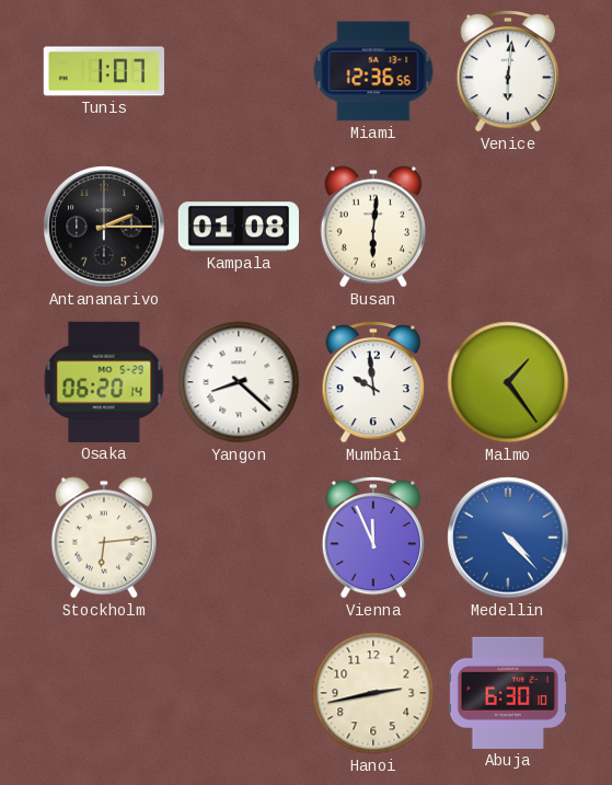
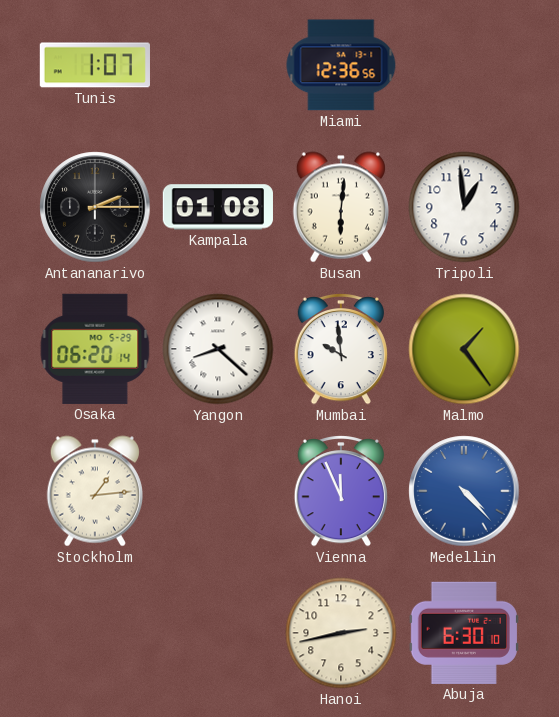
Venice: 6:01 -> none (508, 72)
Tripoli: none -> 12:59 (464, 207)
Stockholm: 6:14 -> 1:14 (95, 491)
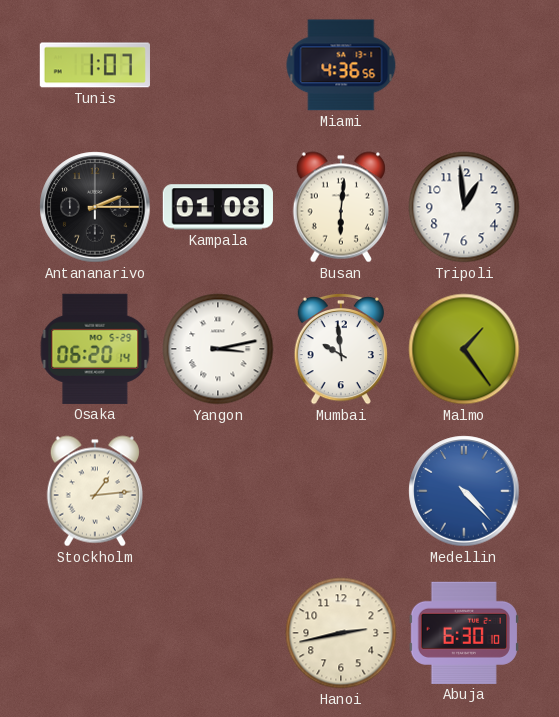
Miami: 12:36 -> 4:36 (341, 65)
Yangon: 8:22 -> 3:13 (218, 349)
Vienna: 11:56 -> none (341, 492)
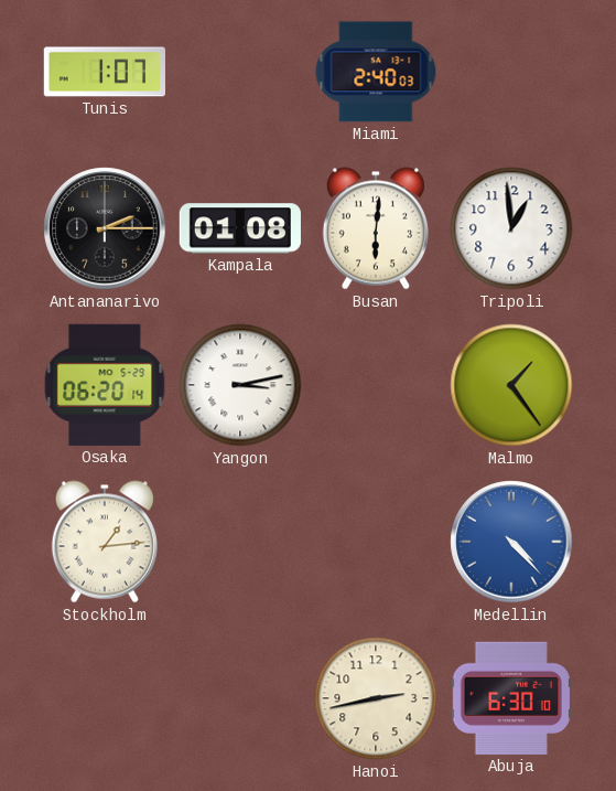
Miami: 4:36 -> 2:40 (376, 72)
Mumbai: 9:59 -> none (341, 350)
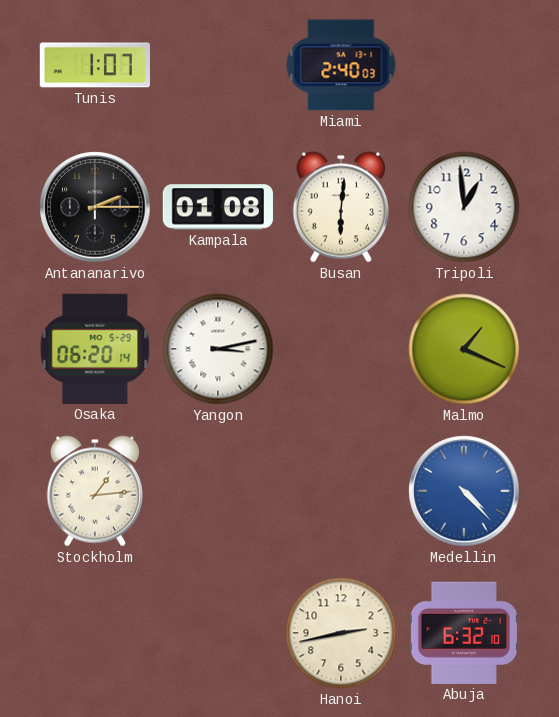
Malmo: 1:24 -> 1:19 (464, 349)
Abuja: 6:30 -> 6:32 (464, 633)
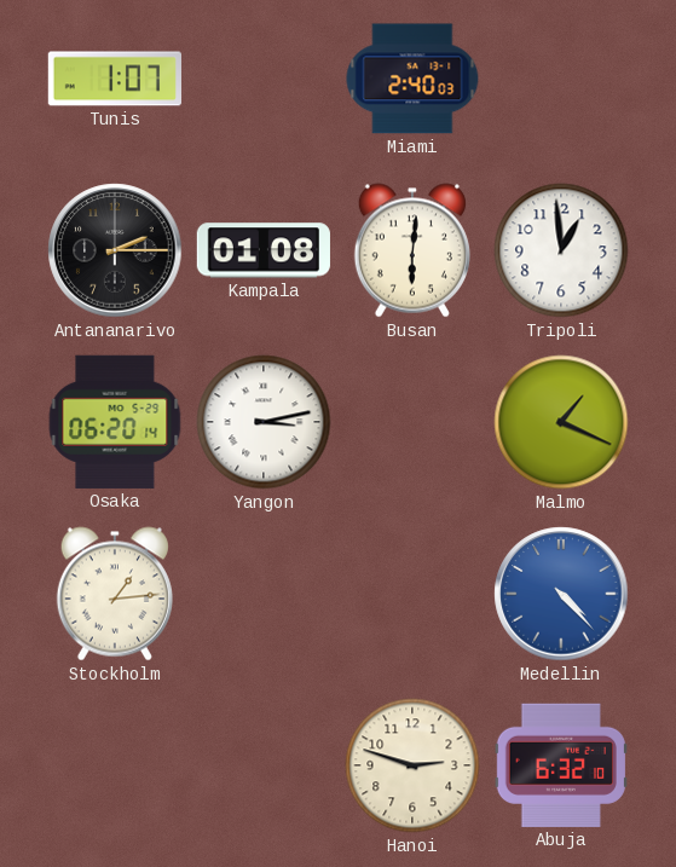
Hanoi: 2:43 -> 2:48 (412, 765)
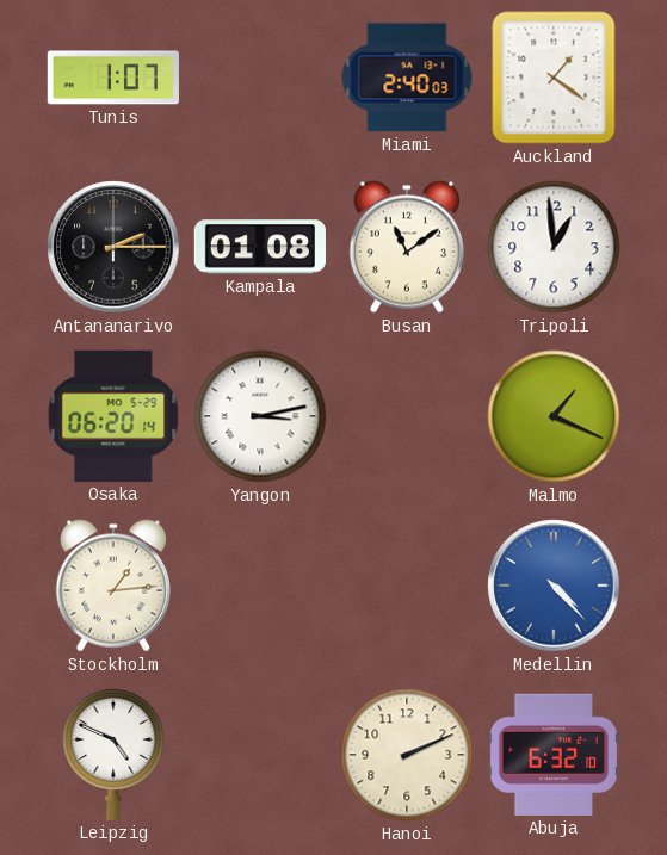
Auckland: none -> 1:21 (554, 78)
Busan: 6:01 -> 11:09 (407, 247)
Leipzig: none -> 4:49 (113, 754)
Hanoi: 2:48 -> 2:11 (407, 755)
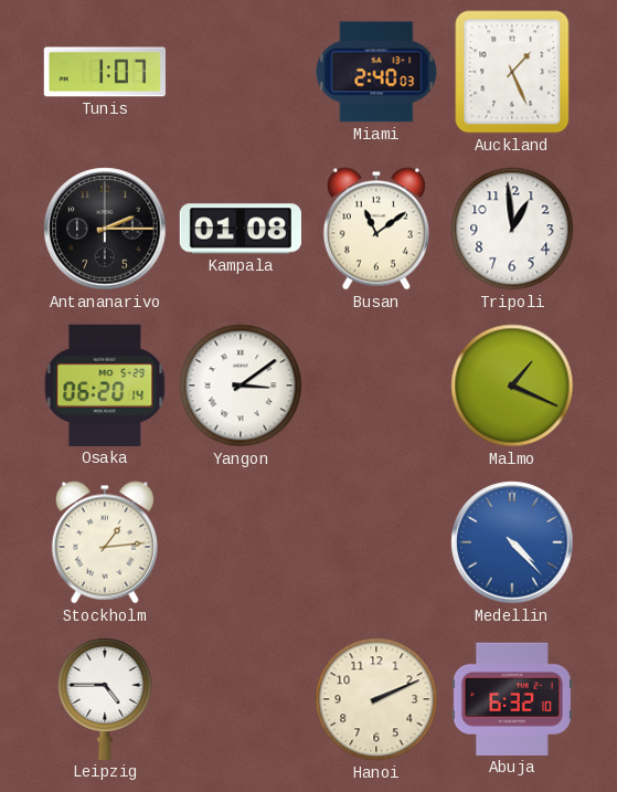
Auckland: 1:21 -> 1:26 (512, 72)
Yangon: 3:13 -> 3:09 (241, 386)
Leipzig: 4:49 -> 4:45 (105, 698)
